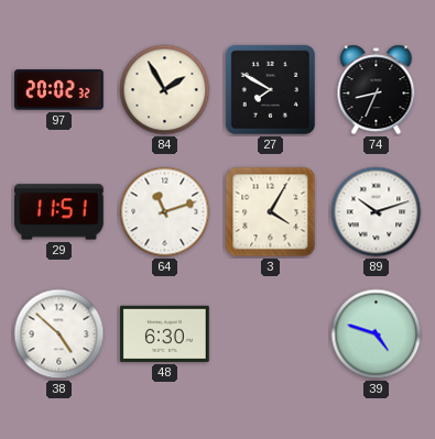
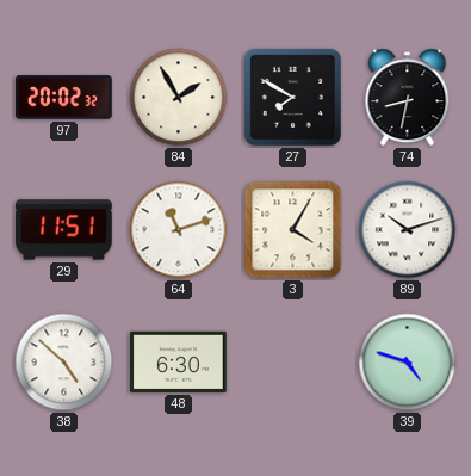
74: 8:34 -> 8:32 (408, 98)
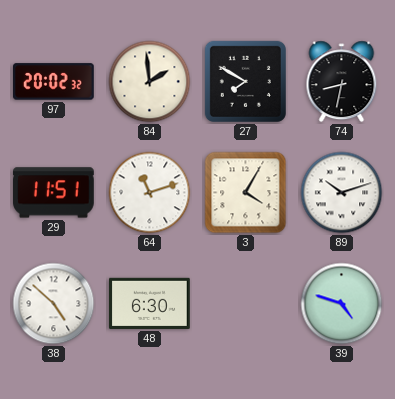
84: 1:55 -> 1:59 (150, 82)
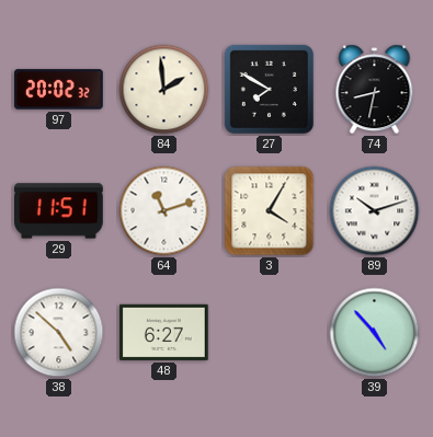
48: 6:30 -> 6:27 (164, 332)
39: 4:48 -> 4:53 (375, 333)
